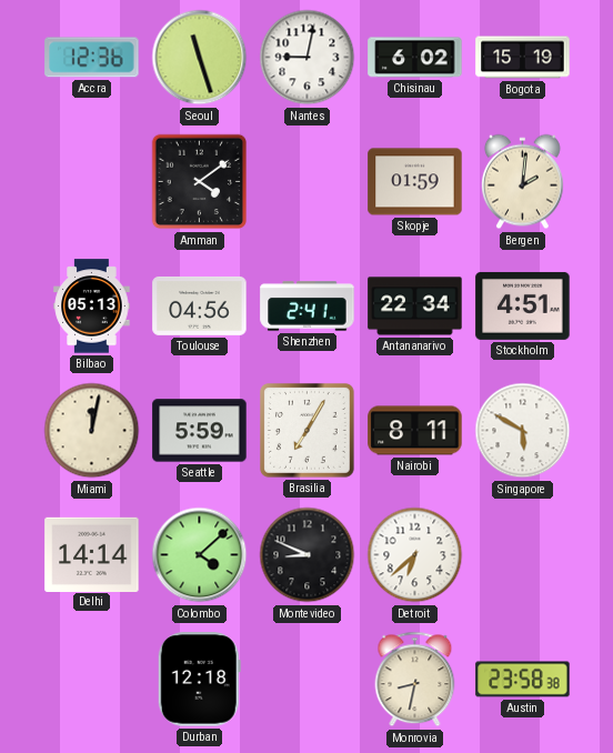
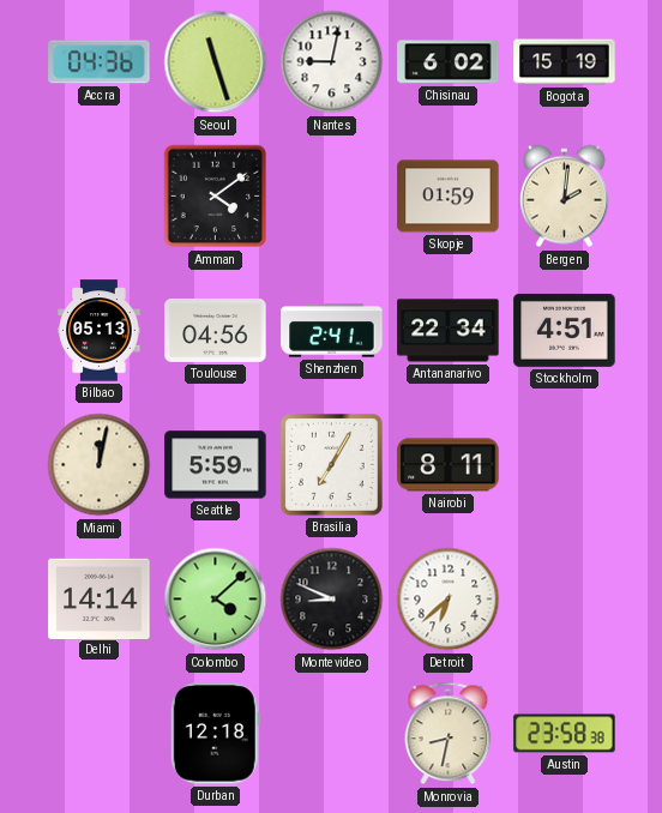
Accra: 12:36 -> 04:36 (100, 62)
Singapore: 5:50 -> none (523, 431)
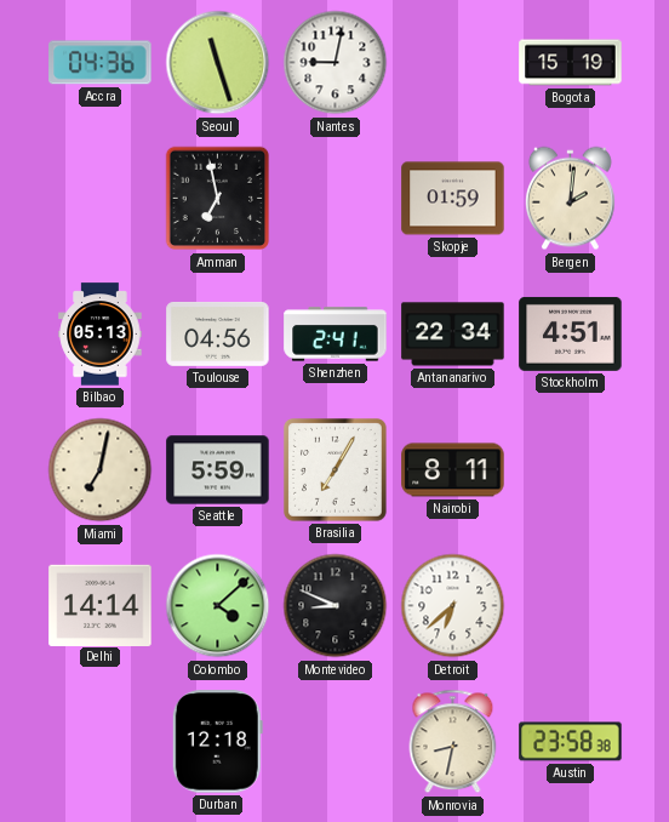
Chisinau: 6:02 -> none (449, 62)
Amman: 4:09 -> 6:58 (218, 199)
Miami: 12:02 -> 7:02 (101, 470)
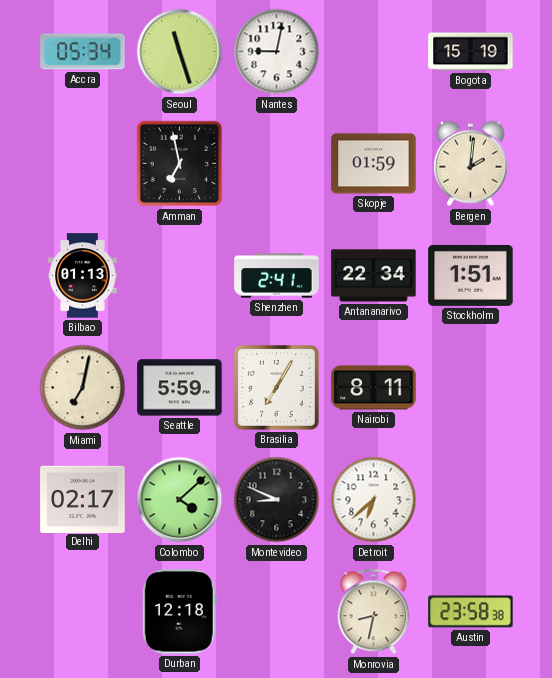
Accra: 04:36 -> 05:34 (83, 52)
Bilbao: 05:13 -> 01:13 (83, 276)
Toulouse: 04:56 -> none (218, 333)
Stockholm: 4:51 -> 1:51 (471, 275)
Delhi: 14:14 -> 02:17 (83, 499)
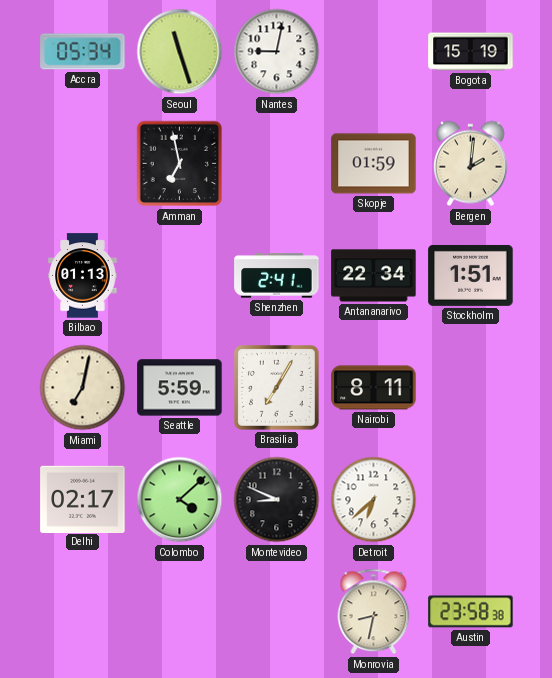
Durban: 12:18 -> none (179, 612)
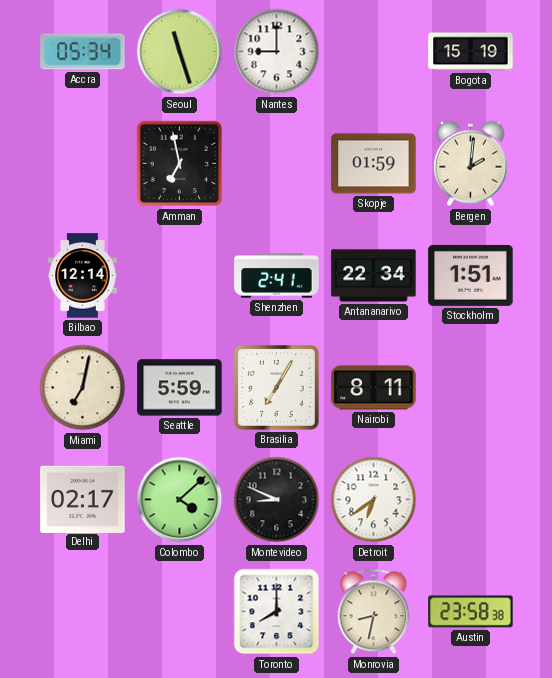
Nantes: 9:02 -> 9:00 (277, 52)
Bilbao: 01:13 -> 12:14 (83, 276)
Detroit: 6:38 -> 6:39 (374, 500)
Toronto: none -> 8:00 (277, 612)
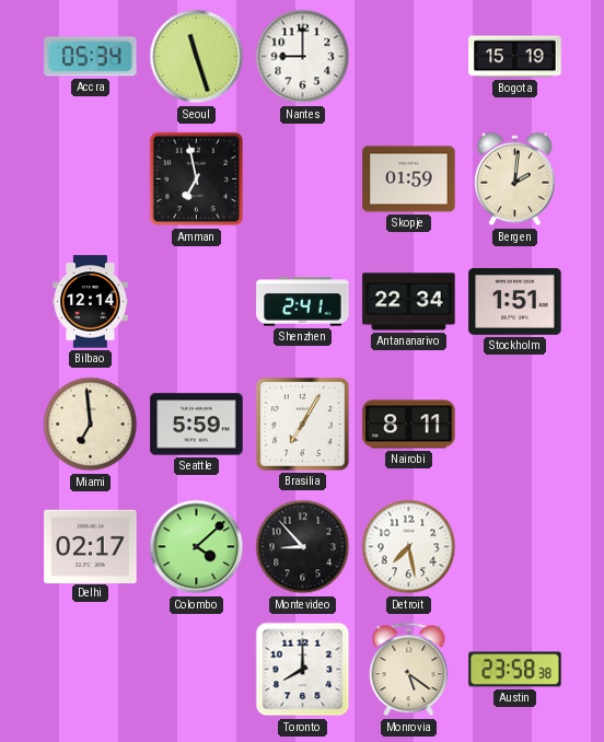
Miami: 7:02 -> 6:59 (91, 425)
Montevideo: 8:49 -> 8:53 (303, 547)
Detroit: 6:39 -> 7:28 (409, 547)
Monrovia: 8:32 -> 5:21 (409, 670)
